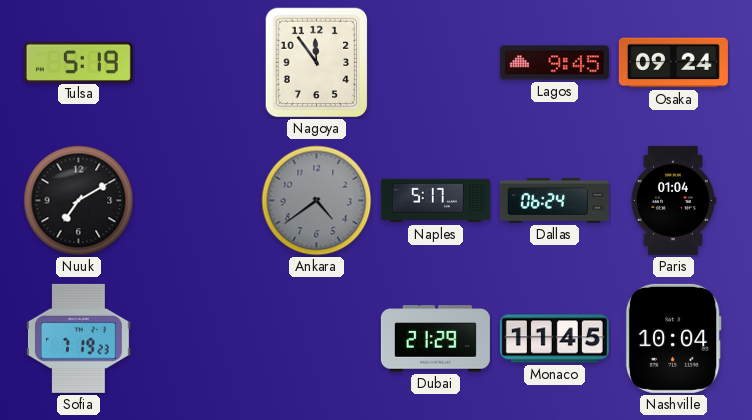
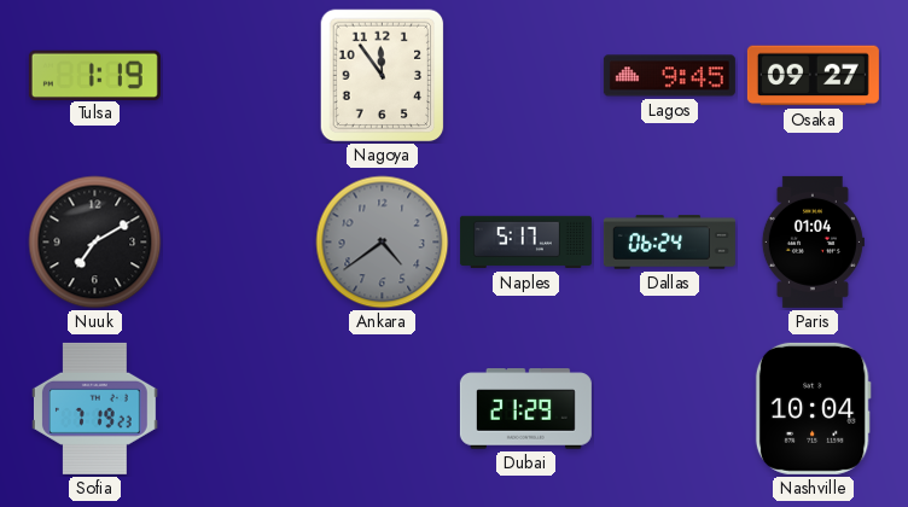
Tulsa: 5:19 -> 1:19 (94, 75)
Osaka: 09:24 -> 09:27 (813, 76)
Monaco: 11:45 -> none (554, 339)
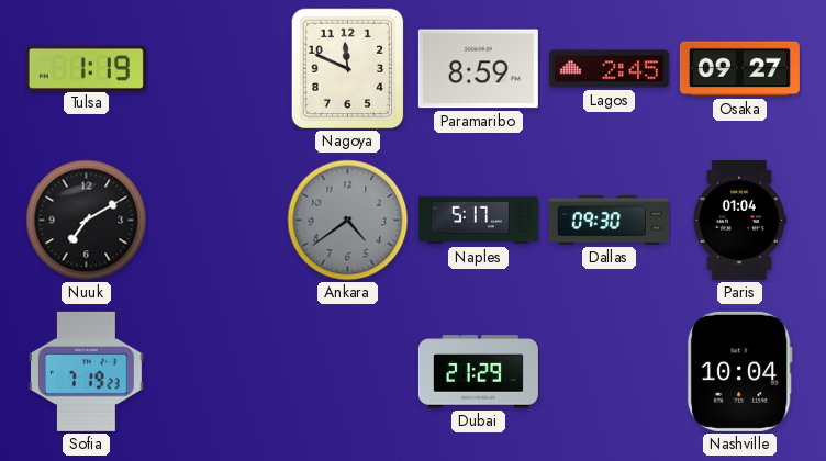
Nagoya: 11:54 -> 11:49 (348, 69)
Paramaribo: none -> 8:59 (478, 69)
Lagos: 9:45 -> 2:45 (609, 69)
Dallas: 06:24 -> 09:30 (609, 221)
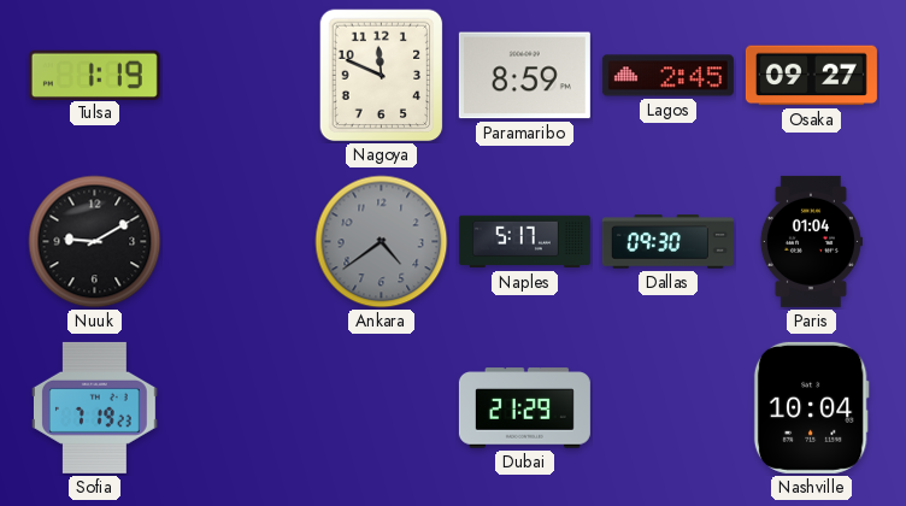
Nuuk: 7:10 -> 9:10 (95, 242)
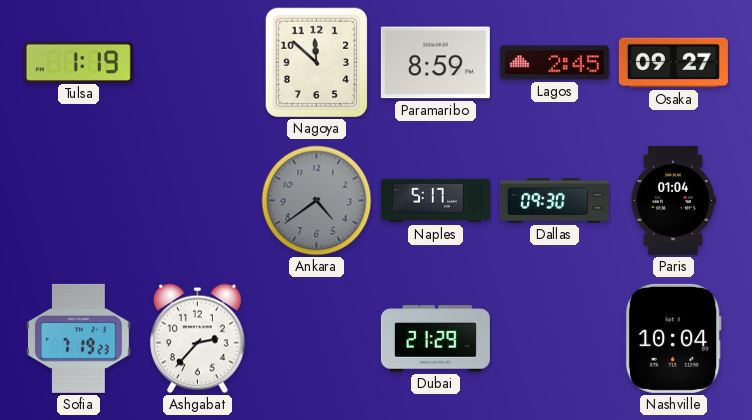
Nagoya: 11:49 -> 11:52 (317, 63)
Nuuk: 9:10 -> none (95, 242)
Ashgabat: none -> 2:37 (197, 339)
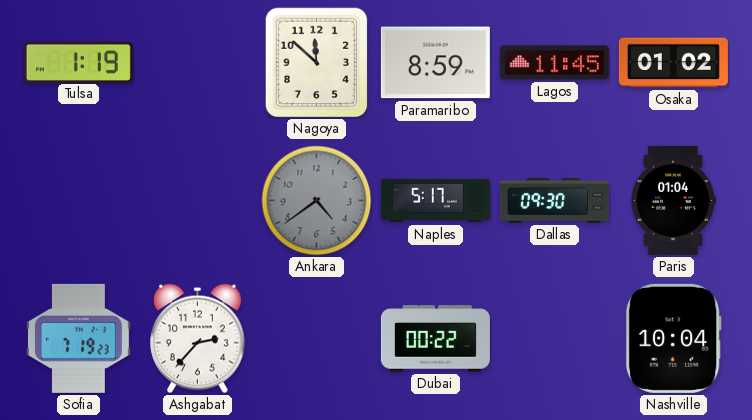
Lagos: 2:45 -> 11:45 (554, 63)
Osaka: 09:27 -> 01:02 (673, 63)
Dubai: 21:29 -> 00:22 (435, 339)
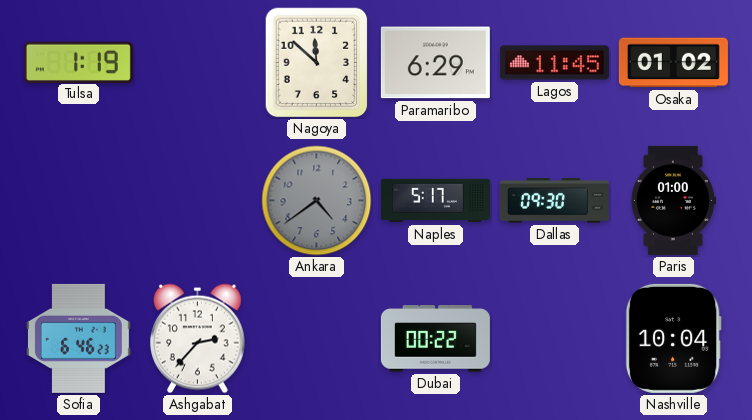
Paramaribo: 8:59 -> 6:29 (435, 63)
Paris: 01:04 -> 01:00 (673, 200)
Sofia: 7:19 -> 6:46 (79, 338)
